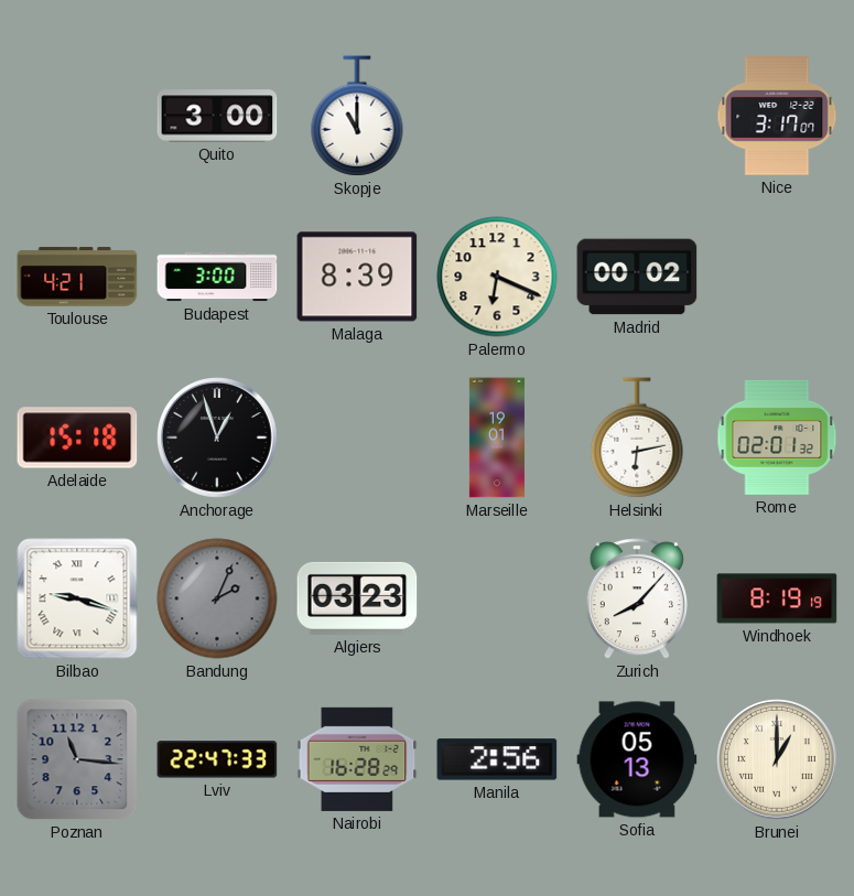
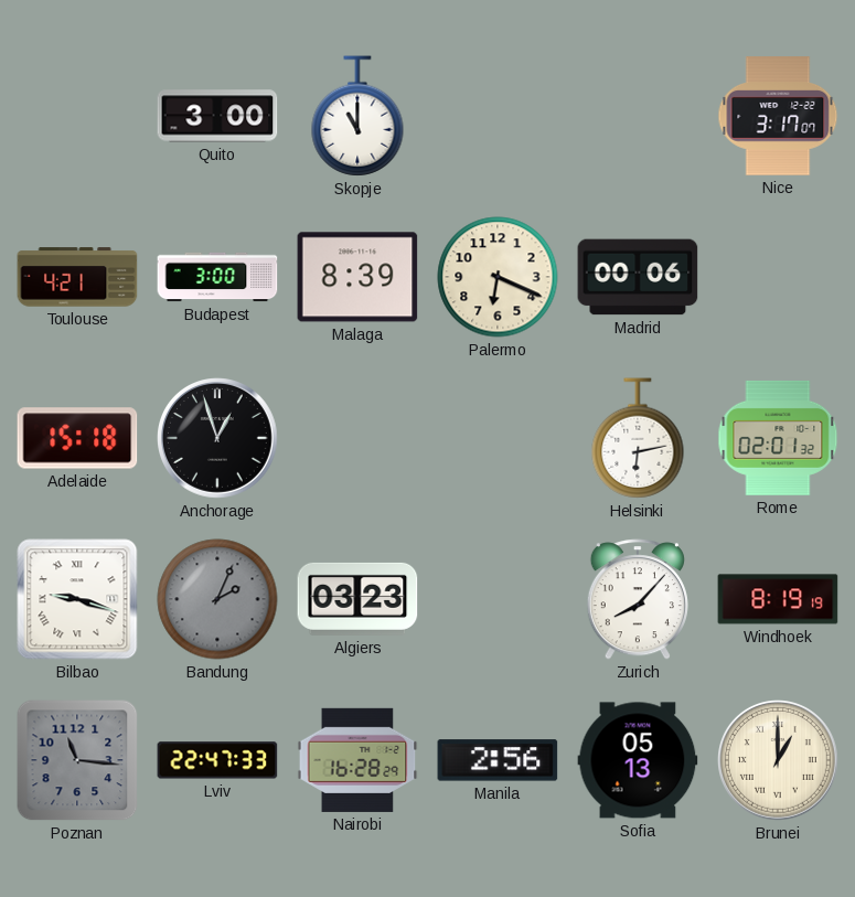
Madrid: 00:02 -> 00:06 (638, 277)
Marseille: 19:01 -> none (497, 438)
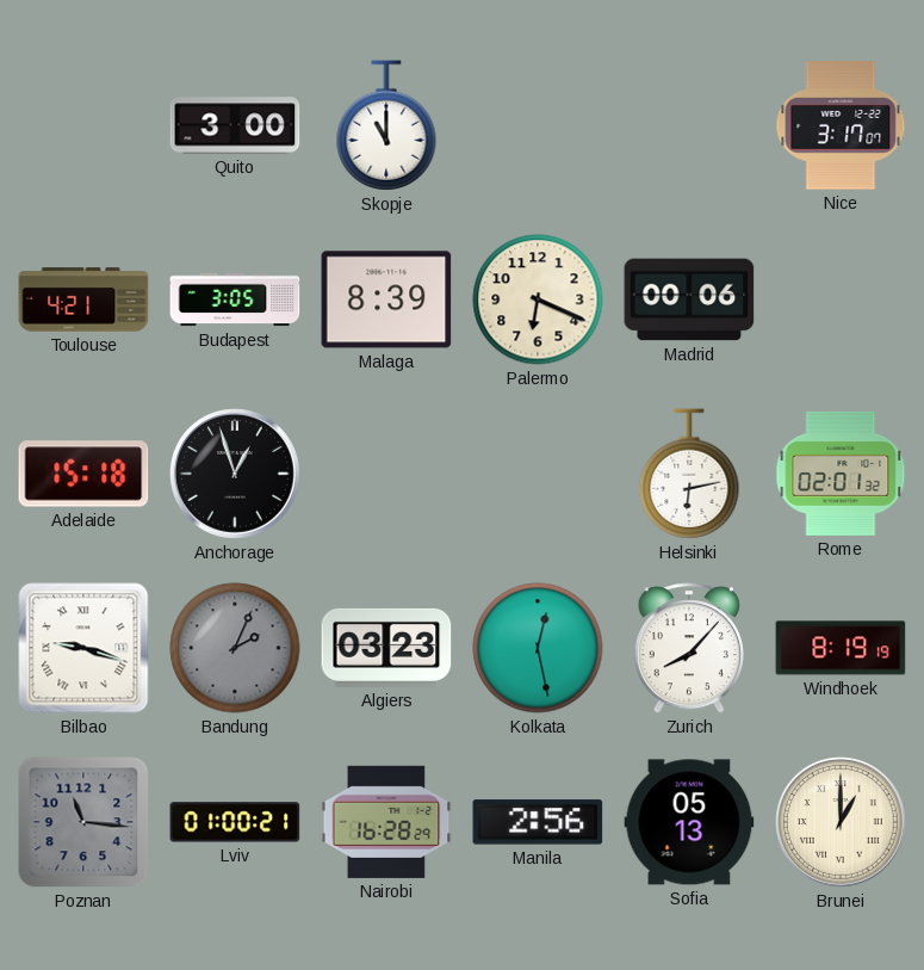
Budapest: 3:00 -> 3:05 (235, 299)
Kolkata: none -> 12:28 (538, 648)
Lviv: 22:47 -> 01:00 (235, 822)
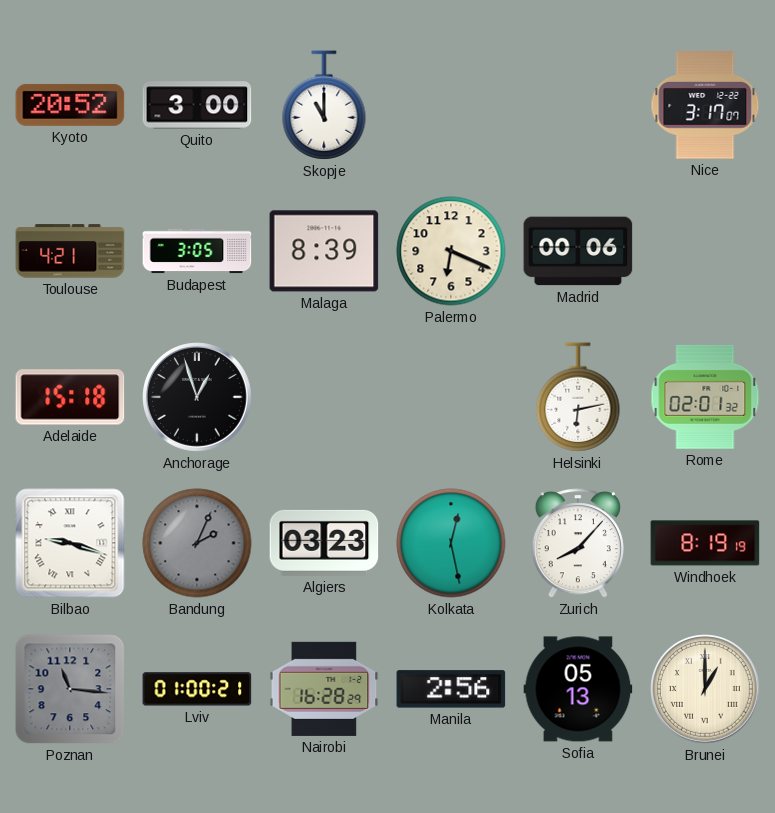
Kyoto: none -> 20:52 (70, 105)
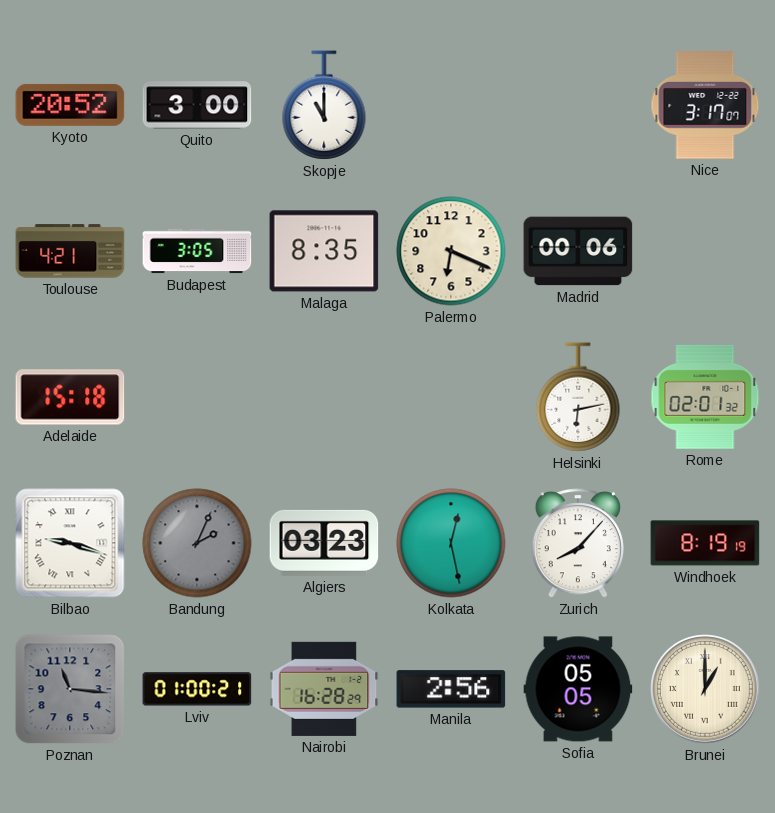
Malaga: 8:39 -> 8:35 (324, 251)
Anchorage: 12:57 -> none (198, 398)
Sofia: 05:13 -> 05:05 (578, 689)
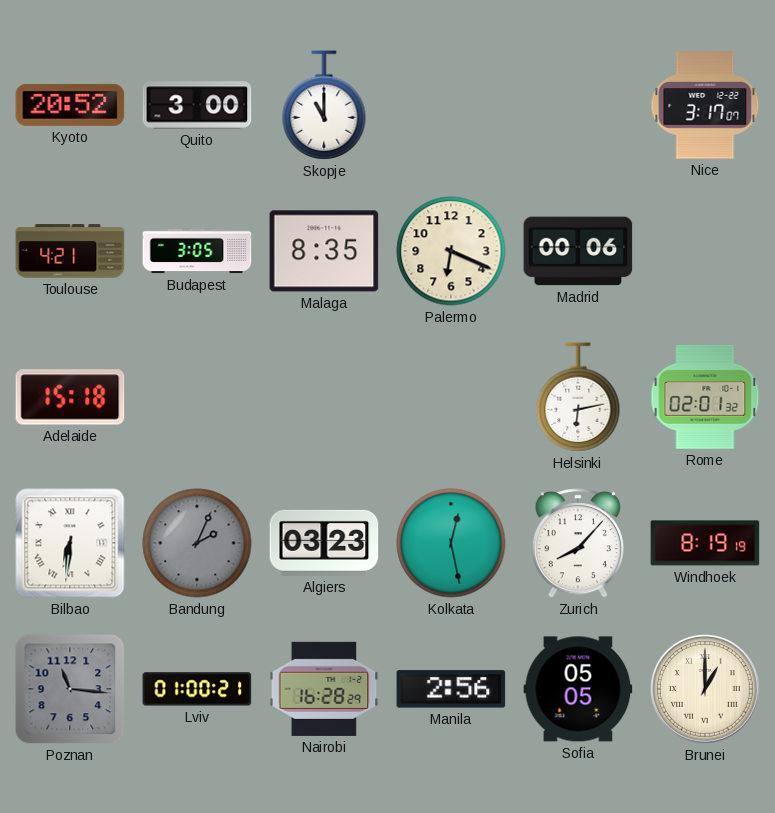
Bilbao: 9:18 -> 6:31 (70, 543)
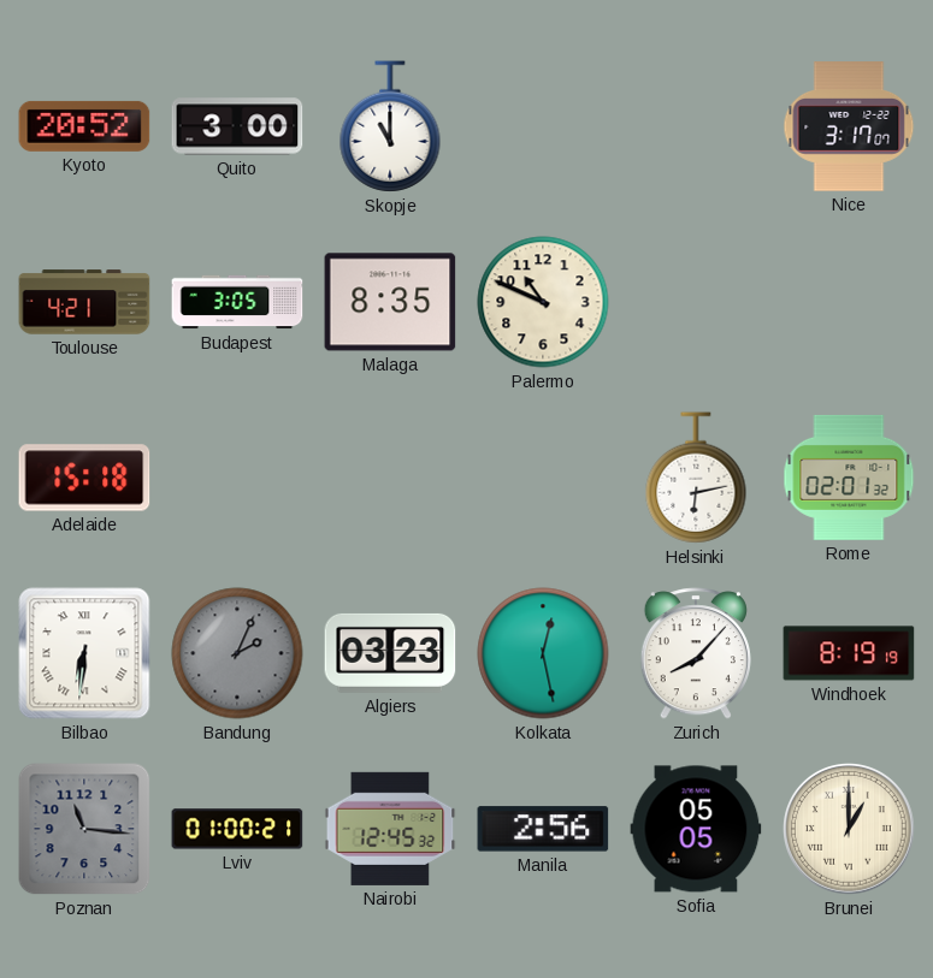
Palermo: 6:19 -> 10:49 (543, 302)
Madrid: 00:06 -> none (578, 251)
Nairobi: 16:28 -> 12:45 (390, 829)
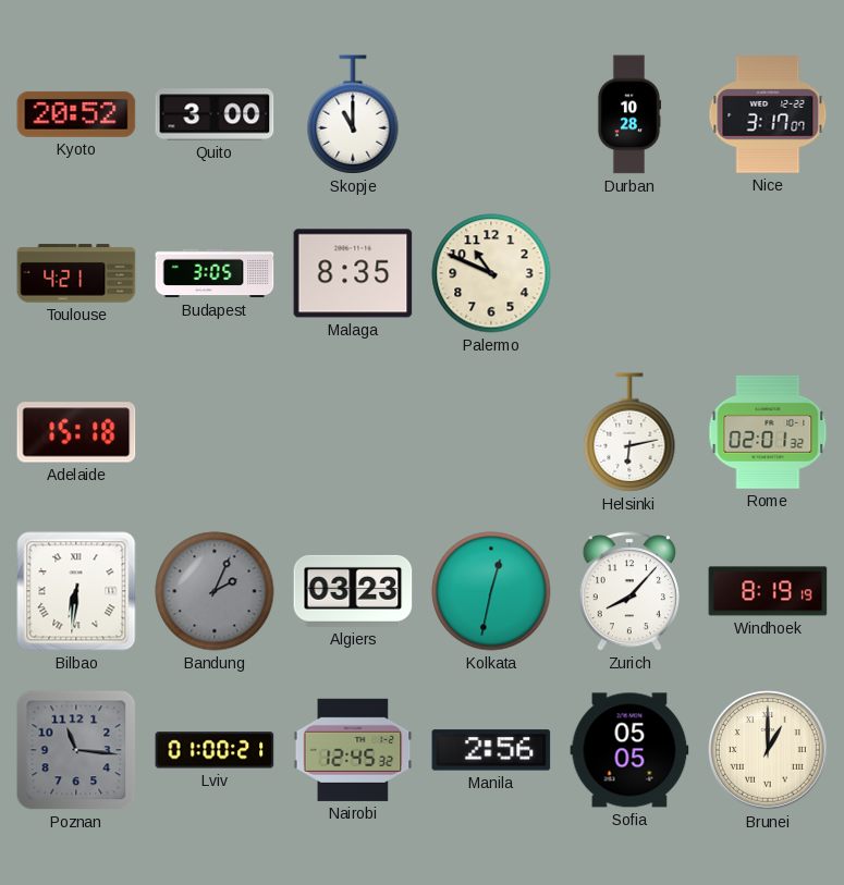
Durban: none -> 10:28 (629, 114)
Kolkata: 12:28 -> 12:32 (491, 591)
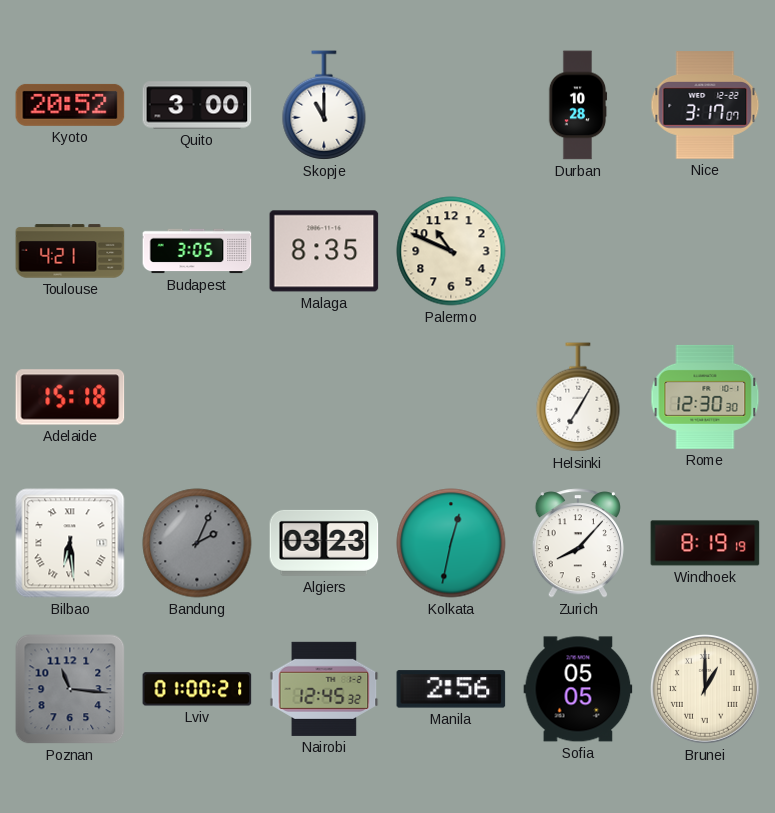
Helsinki: 6:13 -> 7:05 (578, 397)
Rome: 02:01 -> 12:30 (705, 397)
Bilbao: 6:31 -> 6:29 (70, 543)
